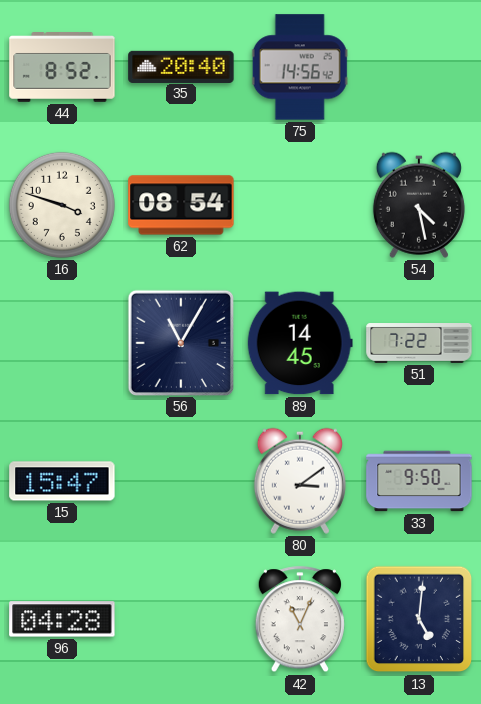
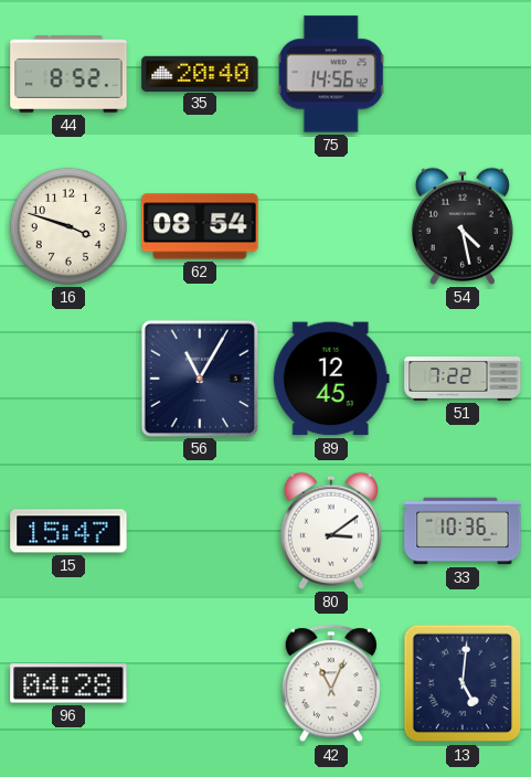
89: 14:45 -> 12:45 (331, 379)
33: 9:50 -> 10:36 (463, 531)
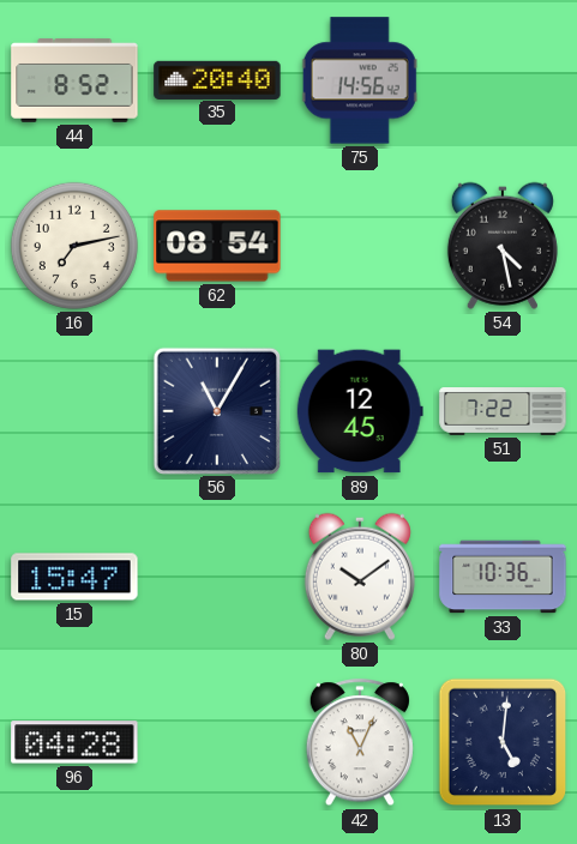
16: 3:48 -> 7:13 (74, 246)
80: 3:09 -> 10:09 (360, 577)
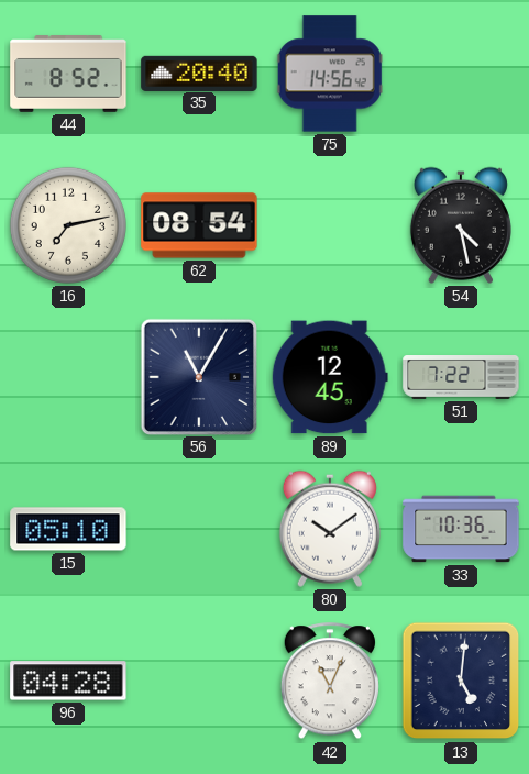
15: 15:47 -> 05:10 (68, 529)
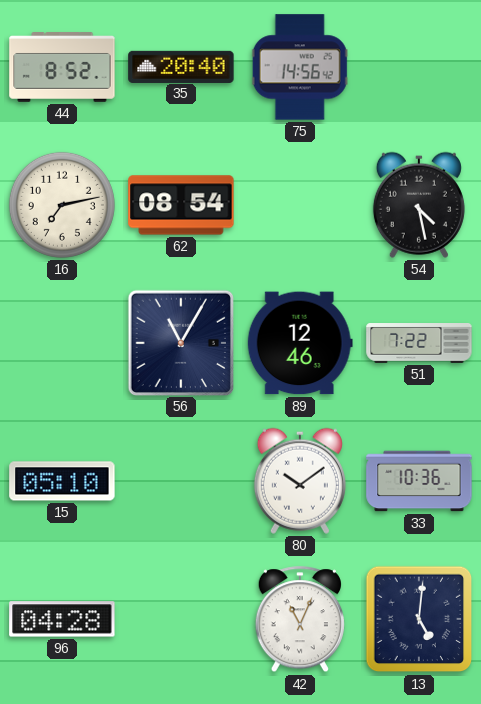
89: 12:45 -> 12:46 (300, 343)
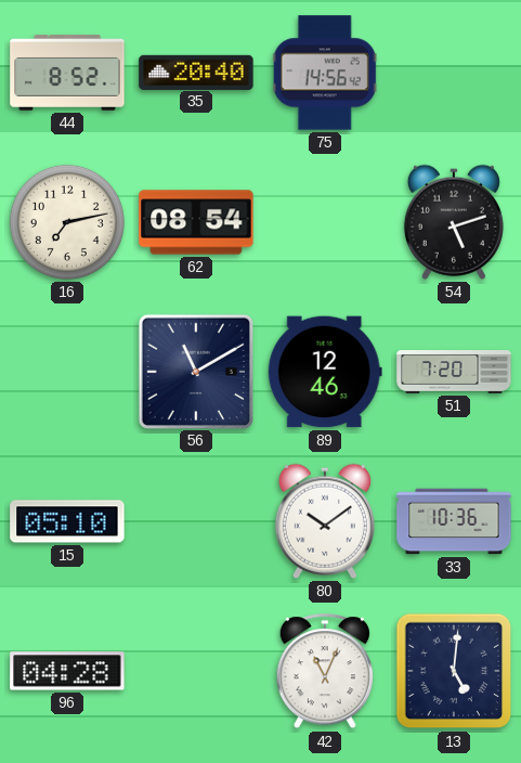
54: 4:28 -> 5:12 (454, 222)
56: 11:05 -> 11:10 (195, 371)
51: 7:22 -> 7:20 (454, 372)
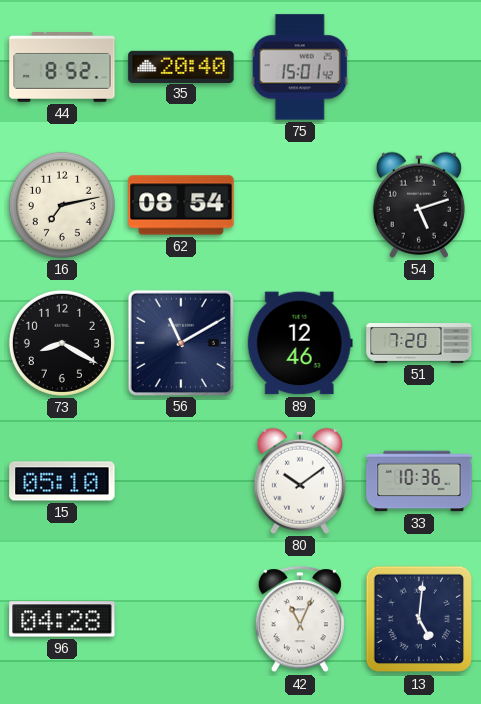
75: 14:56 -> 15:01 (300, 67)
73: none -> 8:20 (62, 343)
